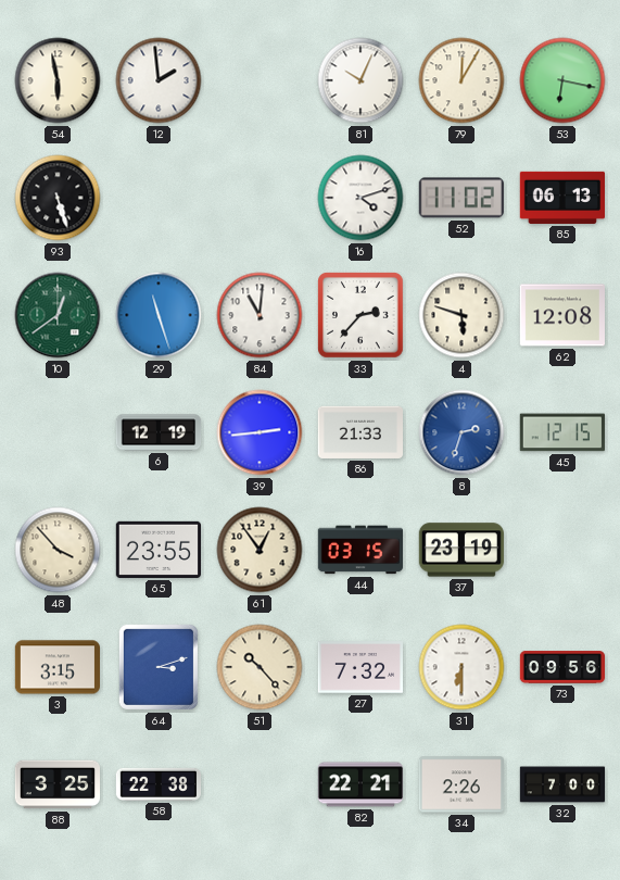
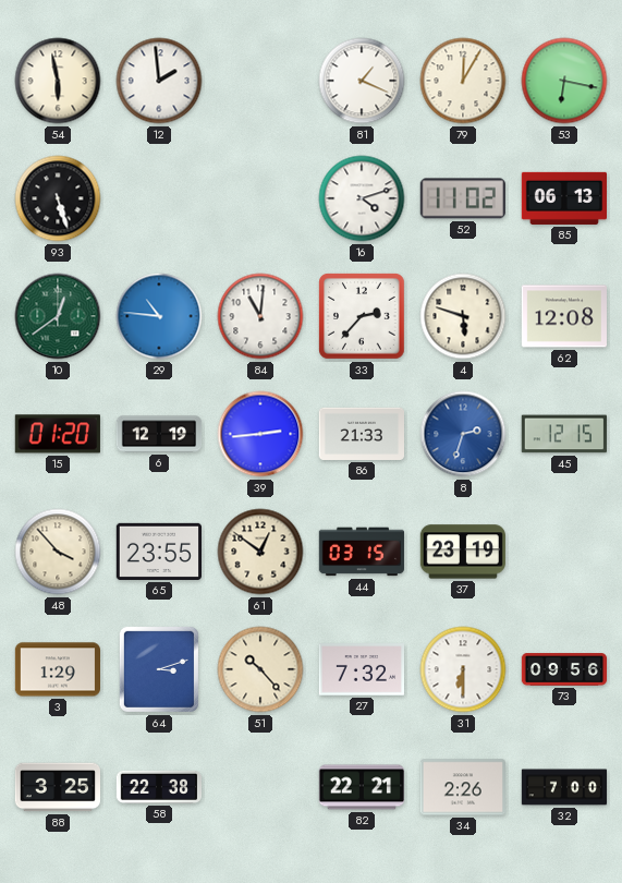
81: 10:04 -> 1:19 (362, 81)
29: 11:27 -> 10:46 (159, 316)
15: none -> 01:20 (58, 434)
61: 12:54 -> 12:51 (260, 552)
3: 3:15 -> 1:29 (57, 669)
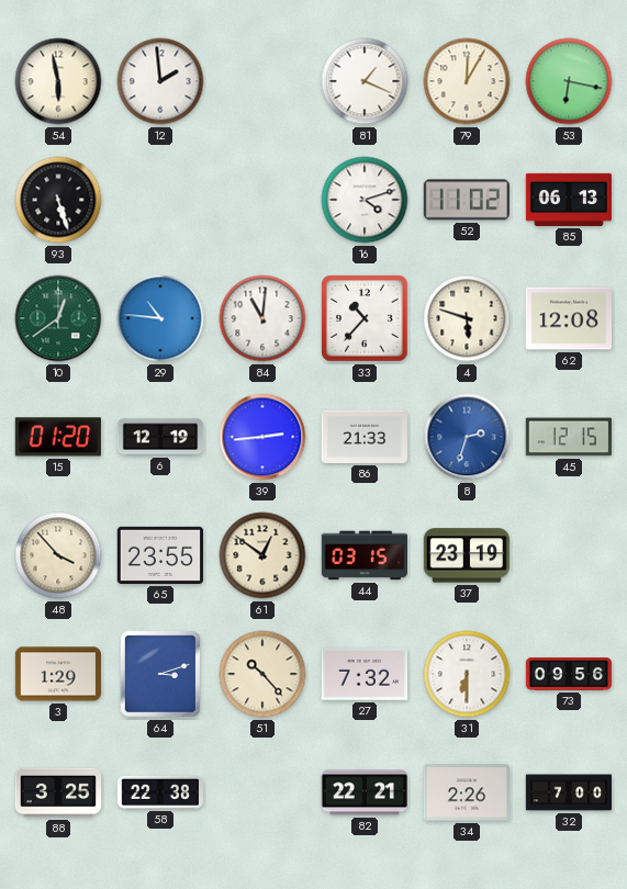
33: 2:37 -> 10:37 (365, 318)
